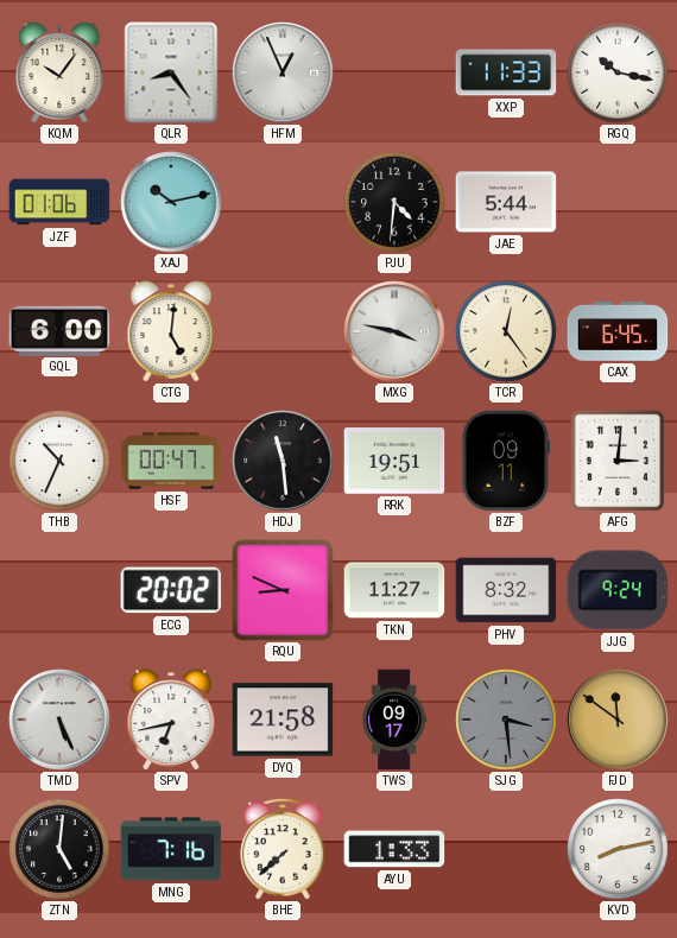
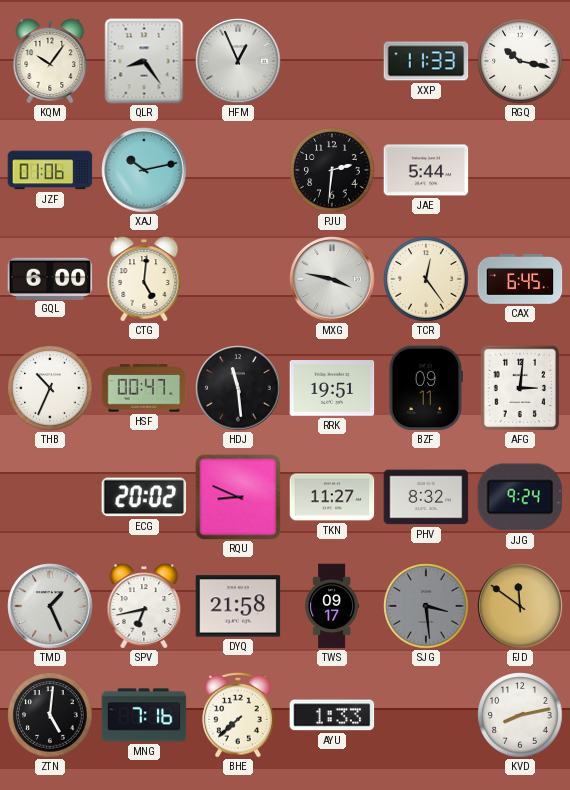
PJU: 4:31 -> 2:31 (332, 170)
TMD: 5:26 -> 1:26 (50, 606)
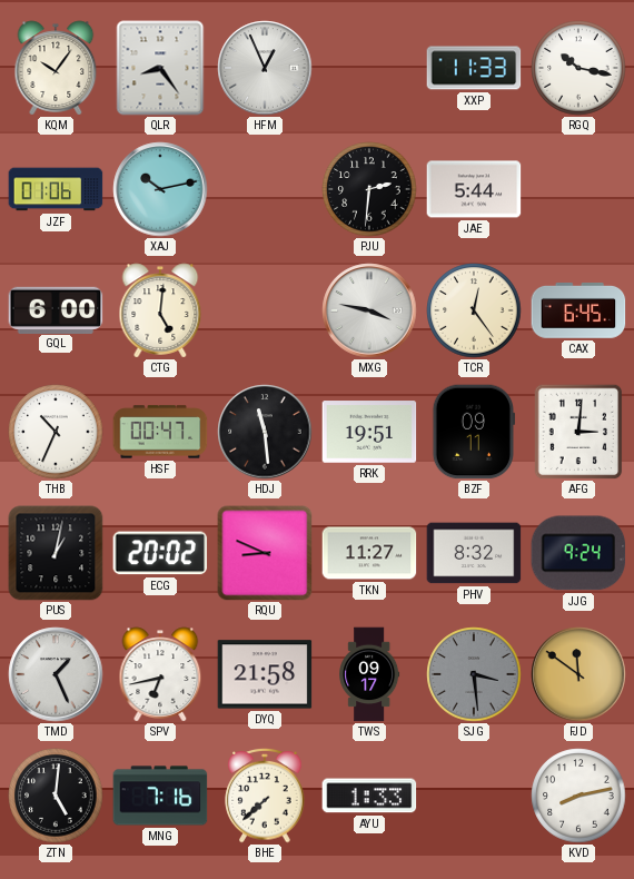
PUS: none -> 1:02 (56, 553)
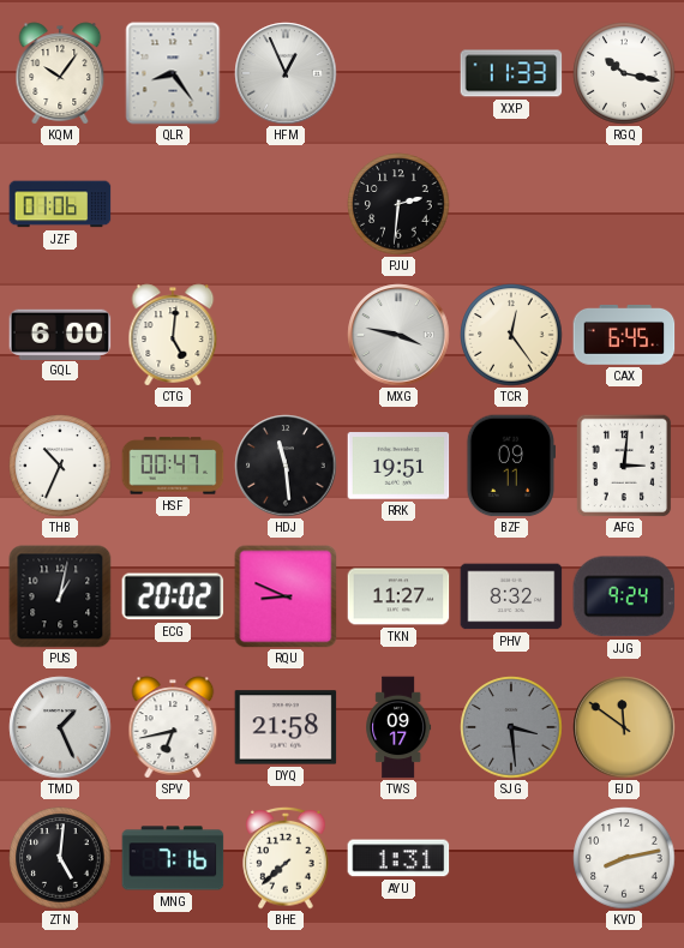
XAJ: 10:13 -> none (160, 189)
JAE: 5:44 -> none (474, 189)
AYU: 1:33 -> 1:31 (398, 858)
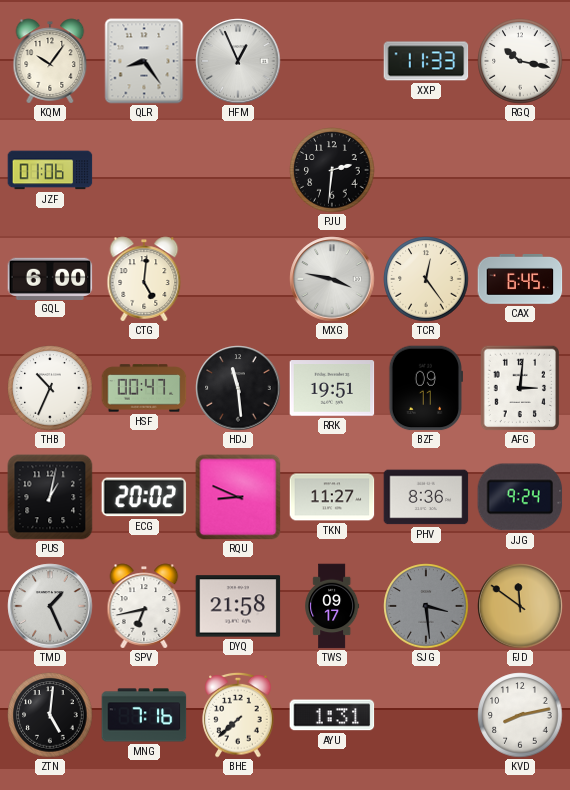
PHV: 8:32 -> 8:36 (426, 497)
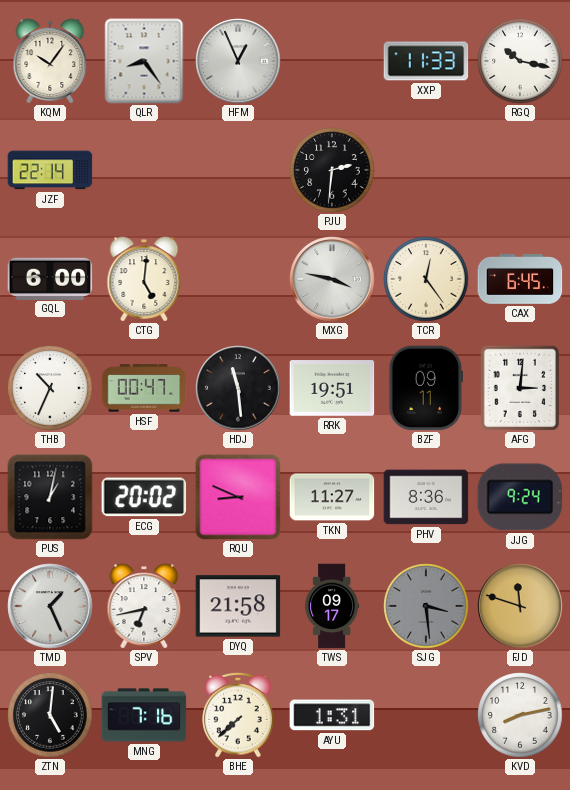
JZF: 01:06 -> 22:14 (50, 170)
FJD: 11:51 -> 11:48 (520, 606)
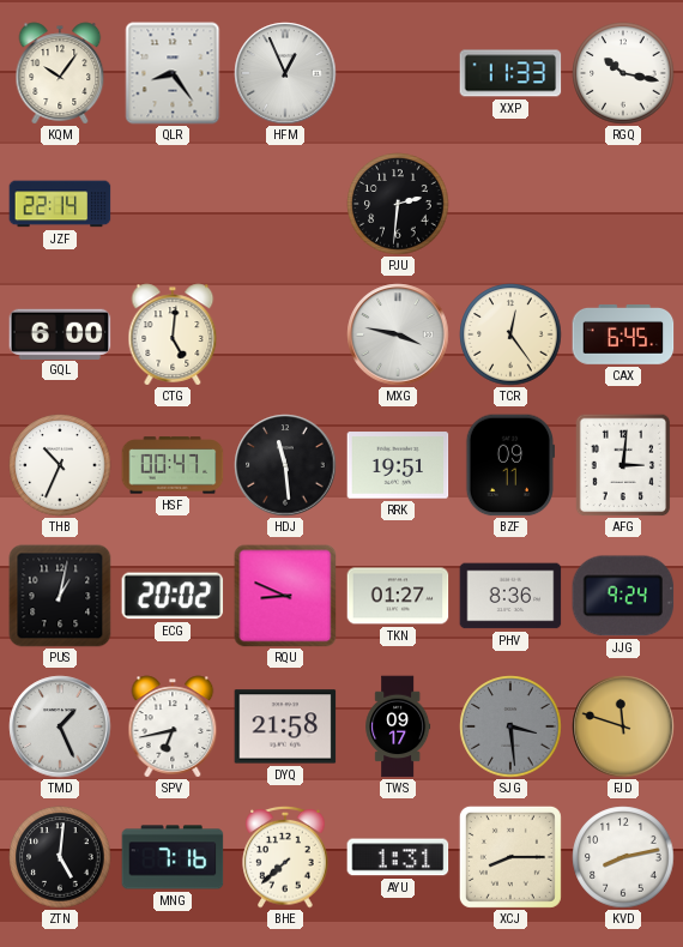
TKN: 11:27 -> 01:27 (398, 596)
XCJ: none -> 8:15 (510, 857)
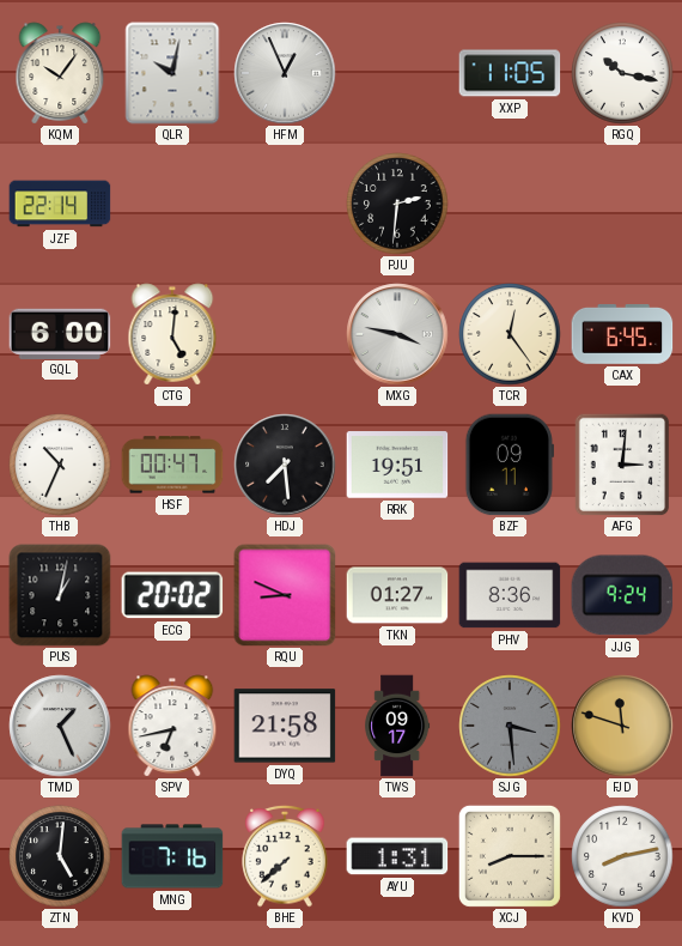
QLR: 8:24 -> 10:02 (172, 73)
XXP: 11:33 -> 11:05 (510, 73)
HDJ: 11:29 -> 7:29 (285, 465)
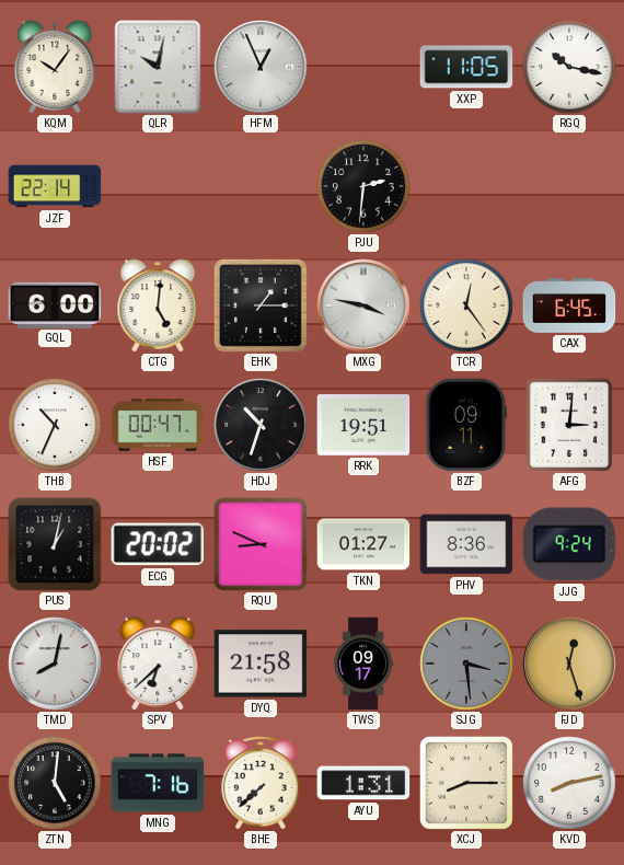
EHK: none -> 1:15 (261, 305)
HDJ: 7:29 -> 10:33 (261, 425)
TMD: 1:26 -> 8:02 (55, 664)
SPV: 6:43 -> 6:38 (158, 664)
FJD: 11:48 -> 12:27 (569, 664)
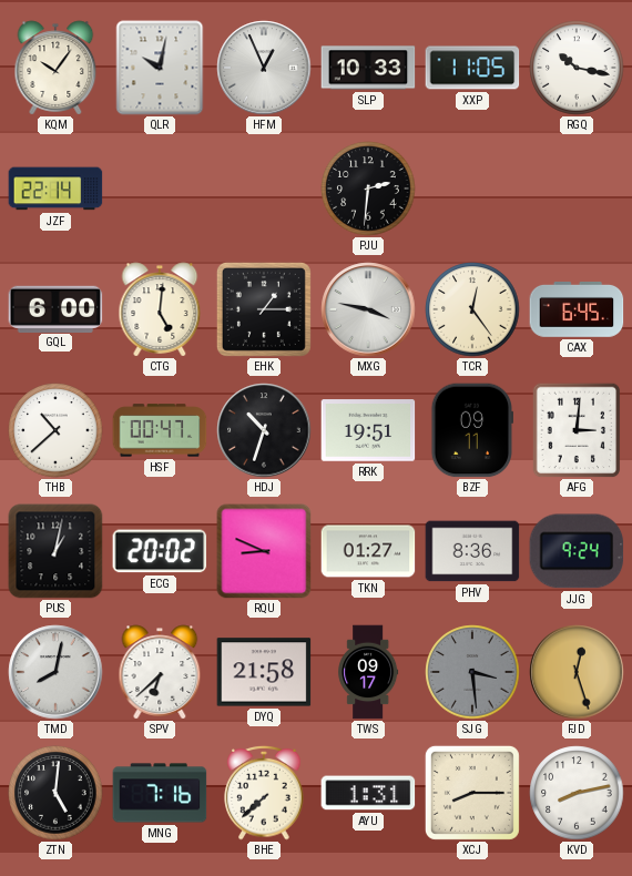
SLP: none -> 10:33 (368, 68)
THB: 10:34 -> 10:38 (55, 430)
